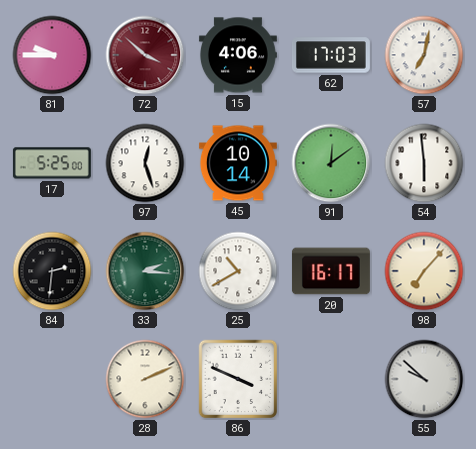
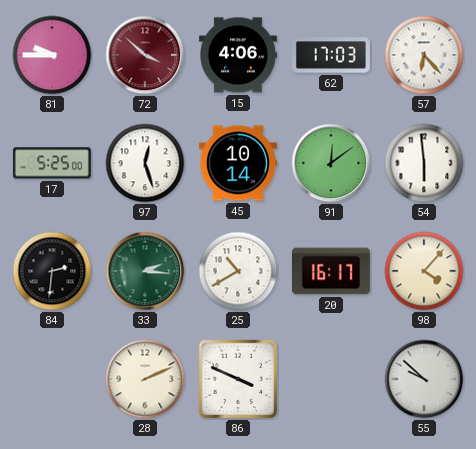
57: 7:02 -> 6:23 (424, 55)
98: 7:07 -> 4:07 (424, 271)
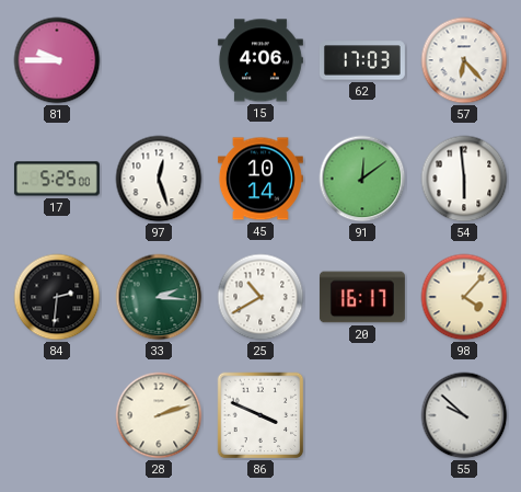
72: 3:52 -> none (145, 55)
28: 2:11 -> 2:12 (159, 415)
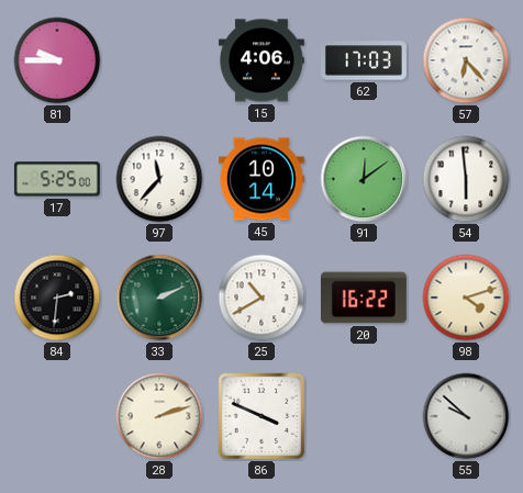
97: 12:27 -> 11:37 (159, 179)
33: 2:16 -> 2:11 (159, 298)
20: 16:17 -> 16:22 (364, 298)
98: 4:07 -> 4:12 (466, 298)
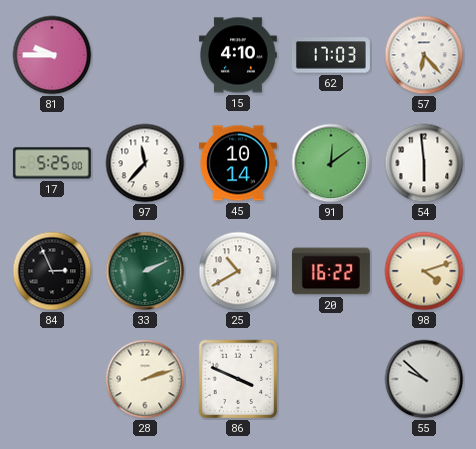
15: 4:06 -> 4:10 (238, 55)
84: 2:31 -> 2:56 (52, 271)
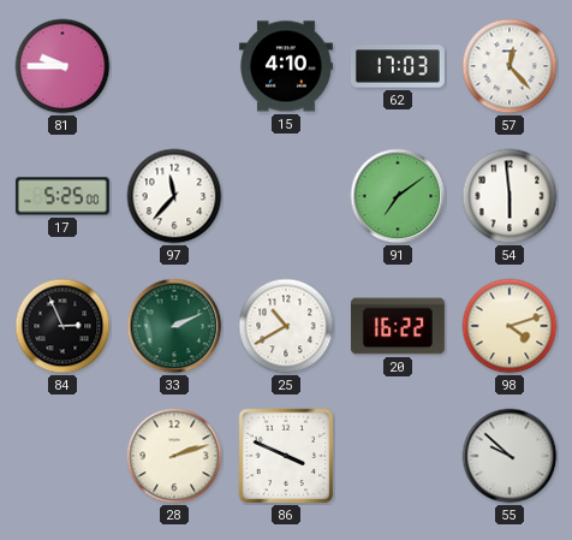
57: 6:23 -> 12:23 (510, 66)
45: 10:14 -> none (238, 163)
91: 12:09 -> 7:09 (398, 196)
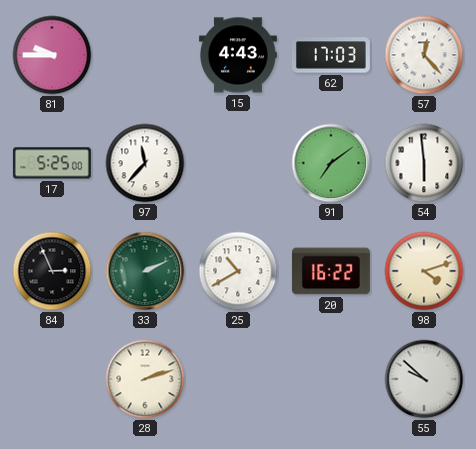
15: 4:10 -> 4:43 (238, 55)
86: 3:49 -> none (286, 456)
